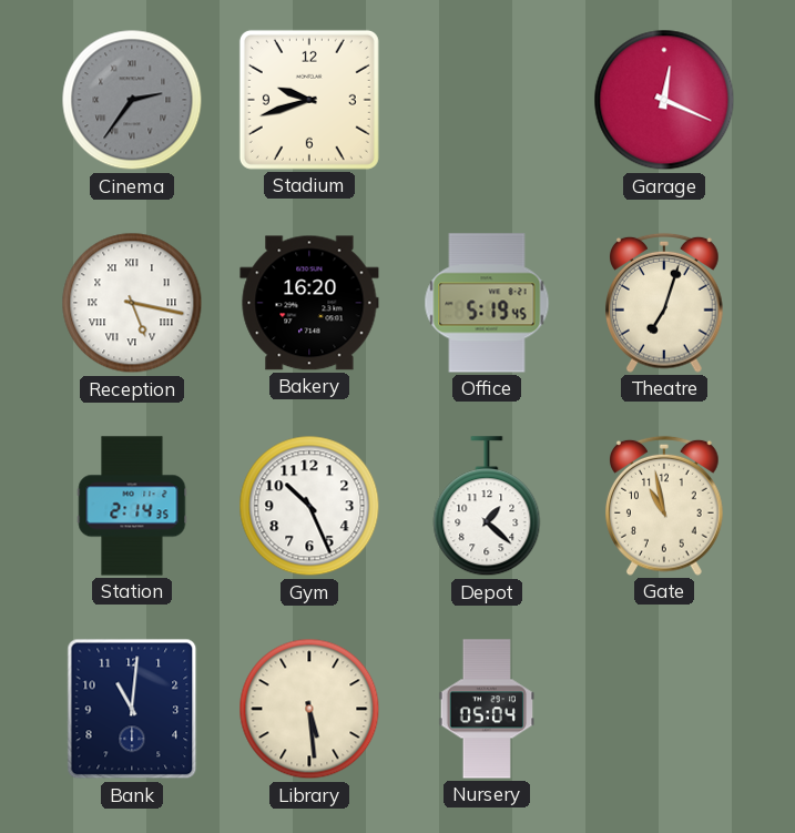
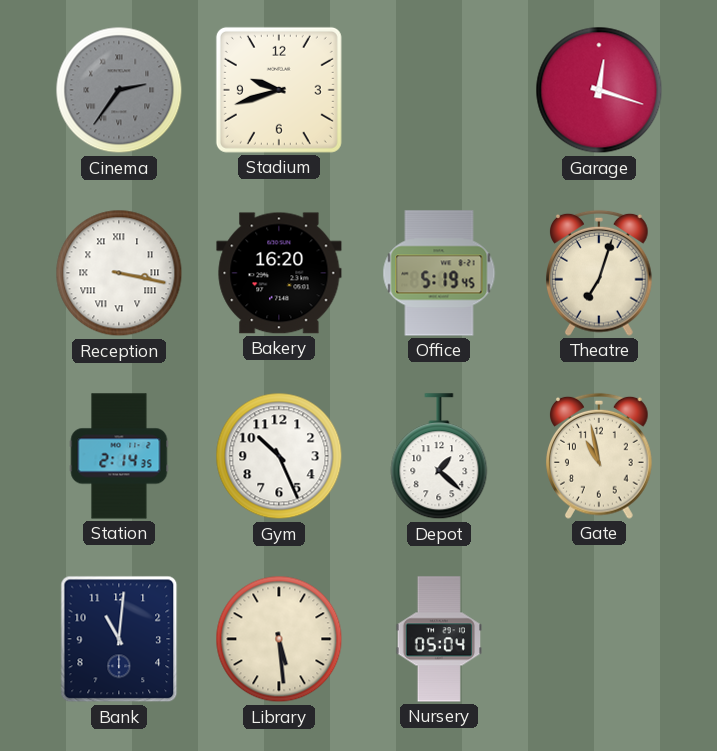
Garage: 12:19 -> 12:18 (599, 90)
Reception: 5:17 -> 3:17 (119, 273)
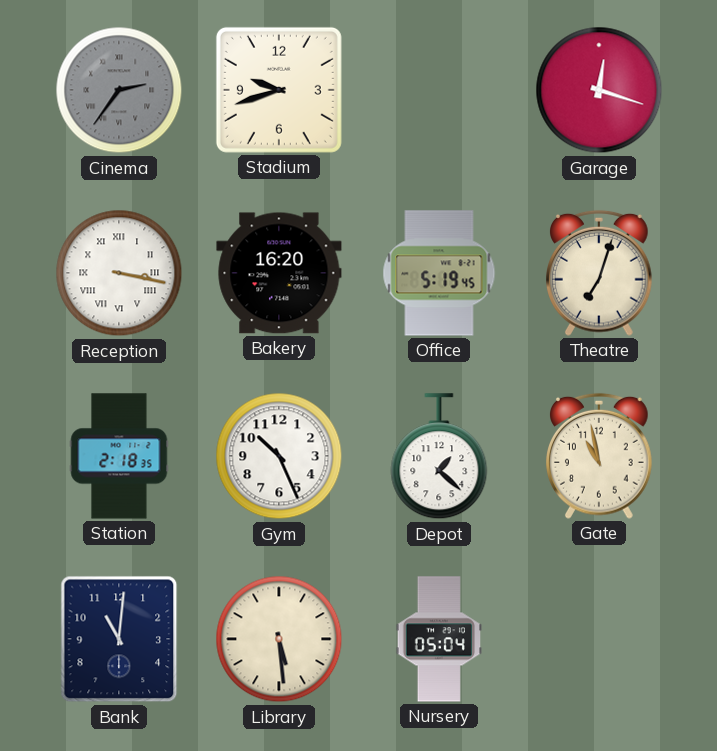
Station: 2:14 -> 2:18 (119, 456)
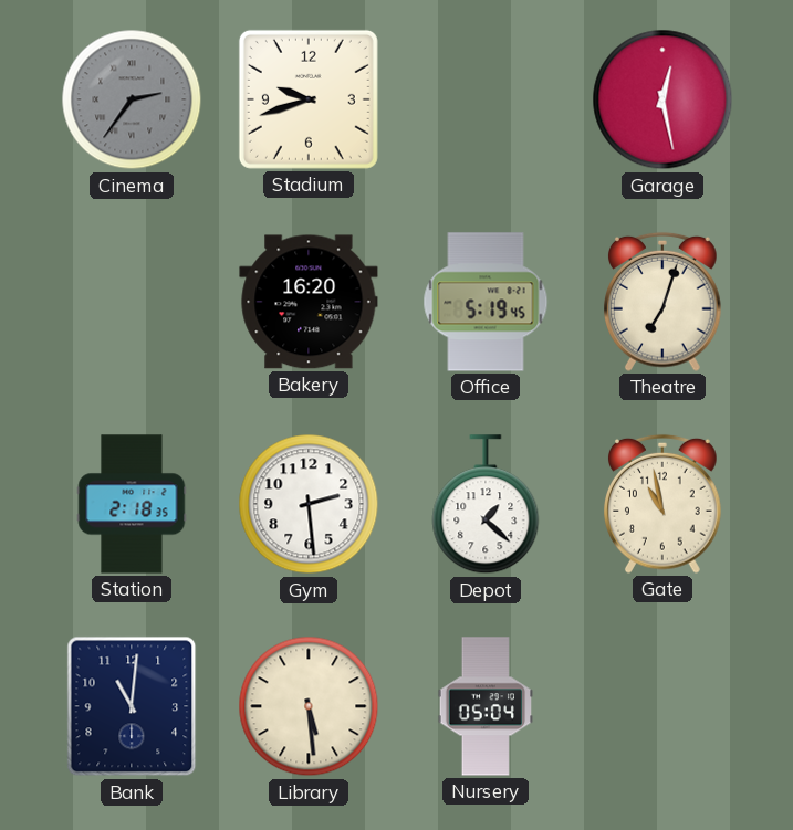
Garage: 12:18 -> 12:28 (662, 99)
Reception: 3:17 -> none (119, 273)
Gym: 10:26 -> 2:29 (309, 504)
